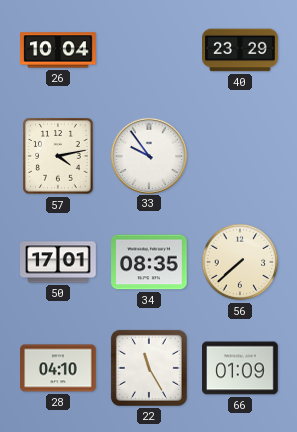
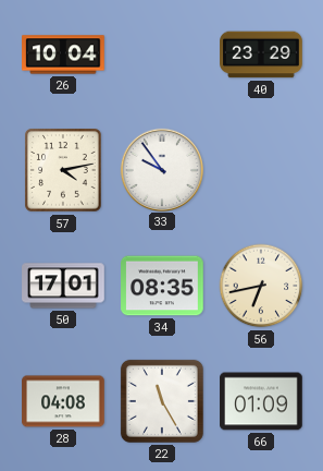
56: 7:38 -> 6:43 (261, 286)
28: 04:10 -> 04:08 (63, 401)
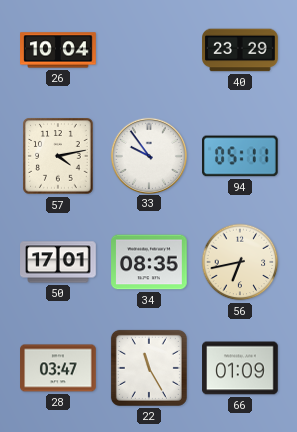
94: none -> 05:11 (241, 156)
28: 04:08 -> 03:47 (58, 368)
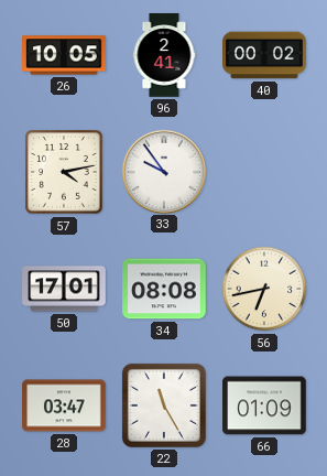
26: 10:04 -> 10:05 (64, 55)
96: none -> 2:41 (164, 55)
40: 23:29 -> 00:02 (264, 55)
94: 05:11 -> none (241, 156)
34: 08:35 -> 08:08 (164, 289)
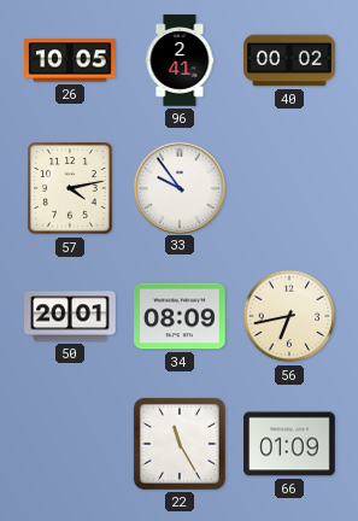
50: 17:01 -> 20:01 (70, 316)
34: 08:08 -> 08:09 (180, 316)
28: 03:47 -> none (64, 405)
